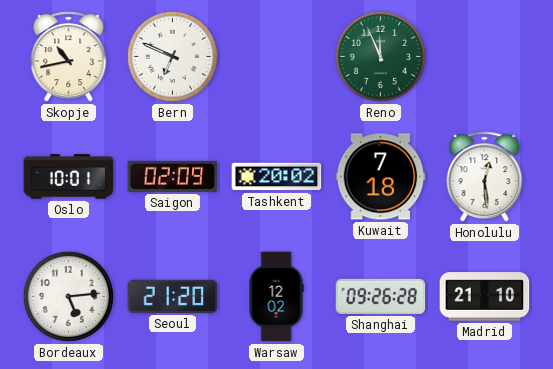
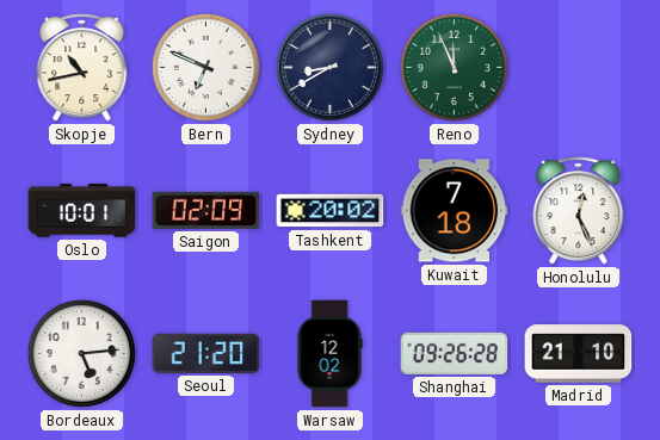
Sydney: none -> 8:40 (329, 67)
Honolulu: 12:29 -> 12:26 (579, 211)
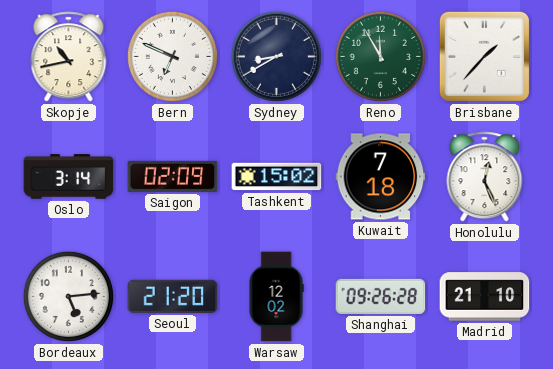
Reno: 11:56 -> 11:55 (380, 56)
Brisbane: none -> 1:37 (484, 56)
Oslo: 10:01 -> 3:14 (69, 177)
Tashkent: 20:02 -> 15:02 (277, 177)
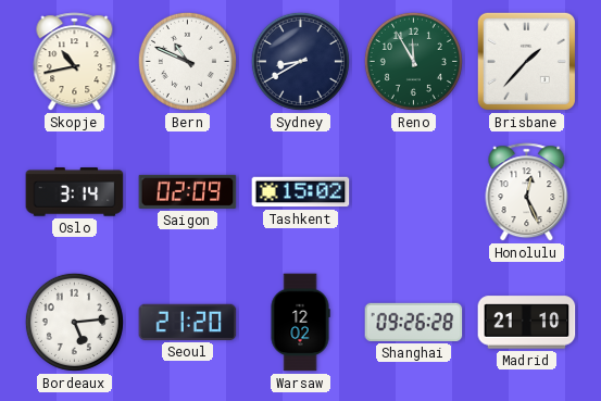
Bern: 6:49 -> 10:49 (187, 61)
Kuwait: 7:18 -> none (381, 177)
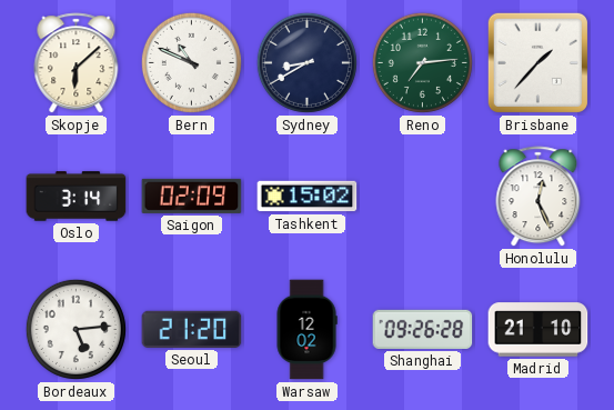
Skopje: 10:43 -> 6:08 (77, 63)
Reno: 11:55 -> 7:14 (422, 62)
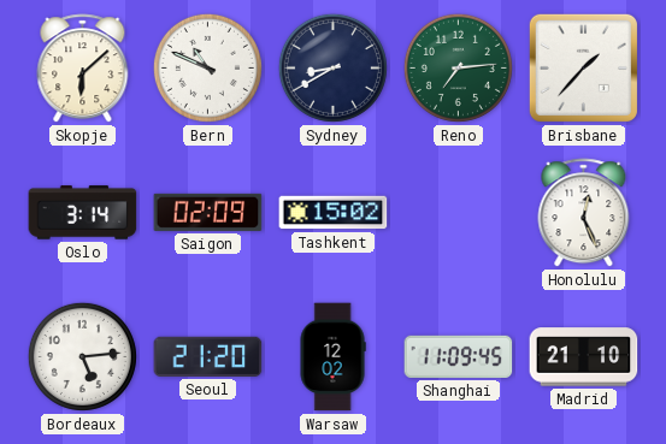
Shanghai: 09:26 -> 11:09 (459, 356)
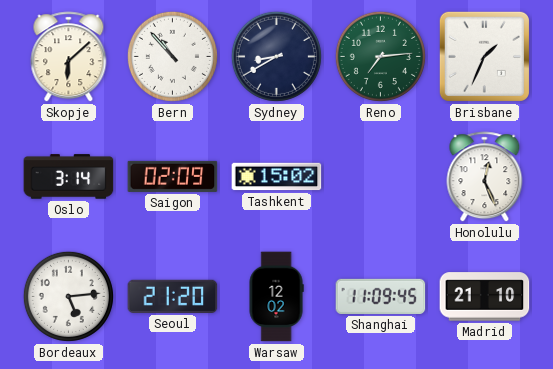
Bern: 10:49 -> 10:53 (172, 56)
Brisbane: 1:37 -> 1:34 (484, 56)
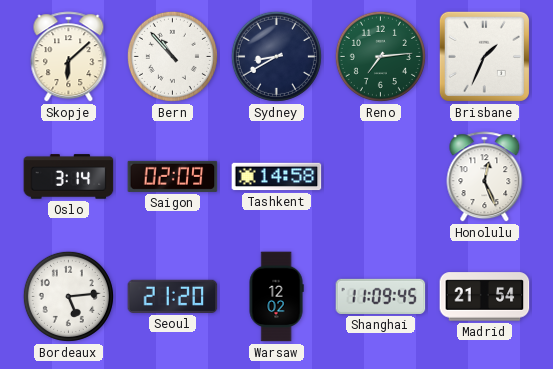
Tashkent: 15:02 -> 14:58 (277, 177)
Madrid: 21:10 -> 21:54 (485, 297)
